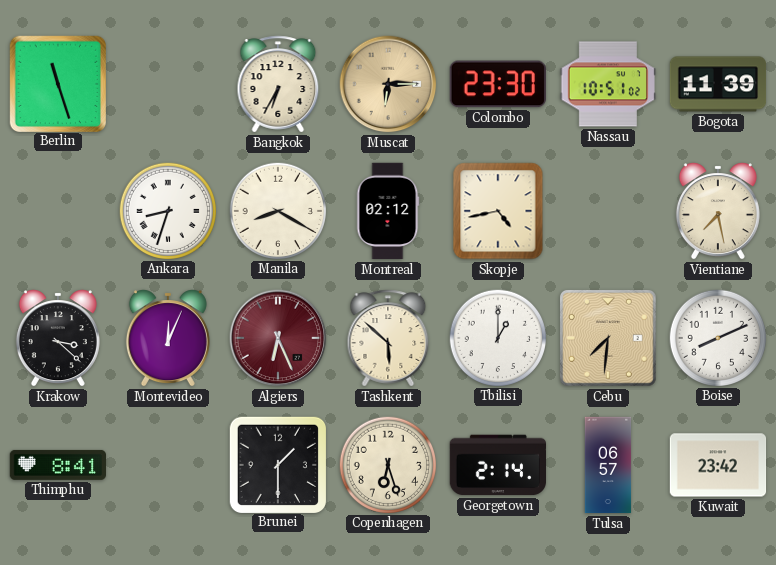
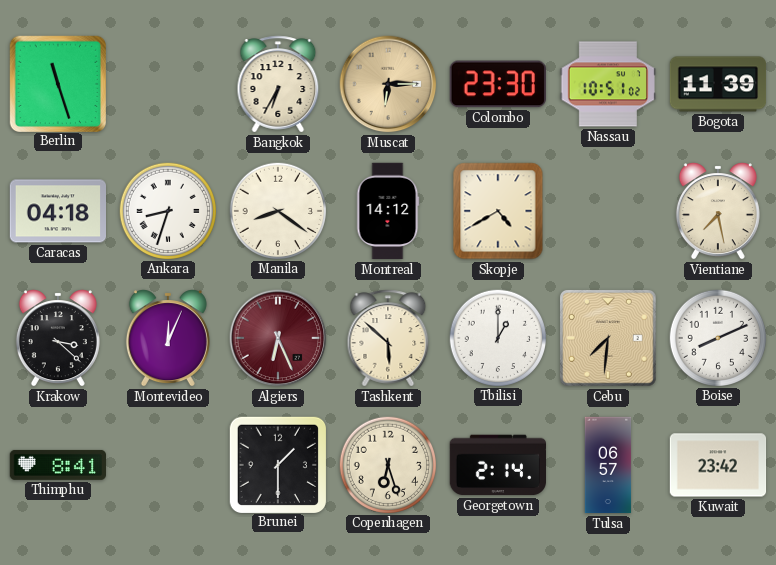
Caracas: none -> 04:18 (57, 211)
Manila: 8:20 -> 8:21 (277, 210)
Montreal: 02:12 -> 14:12 (388, 211)
Skopje: 4:43 -> 4:40 (498, 211)
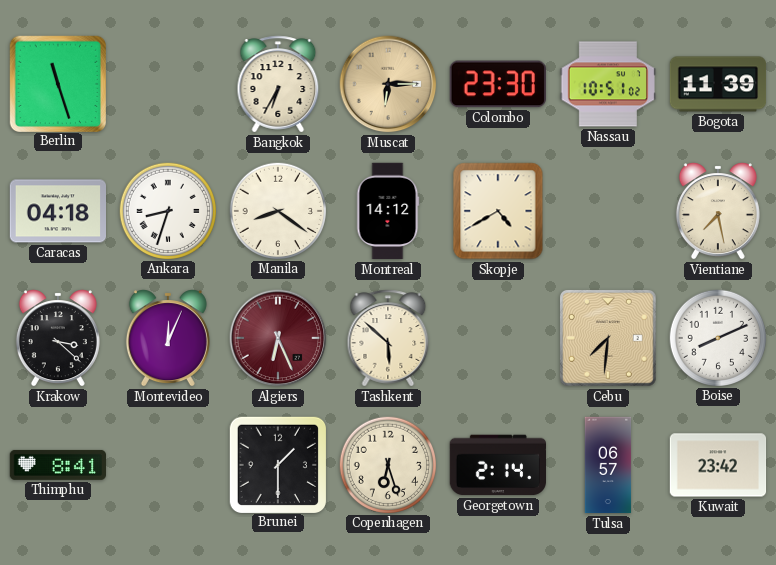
Tbilisi: 1:00 -> none (497, 337)
